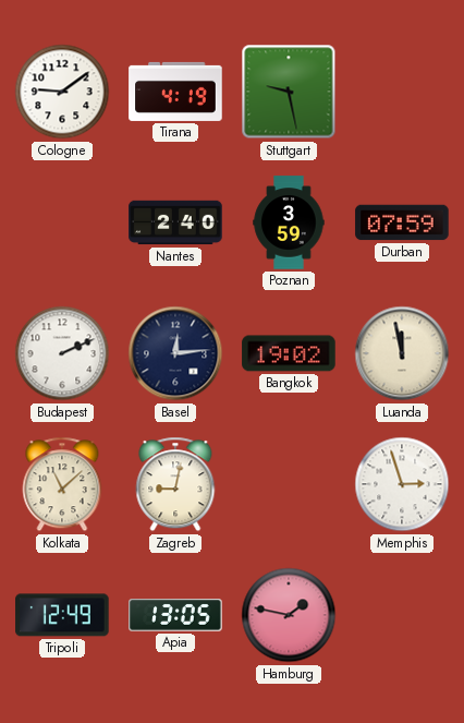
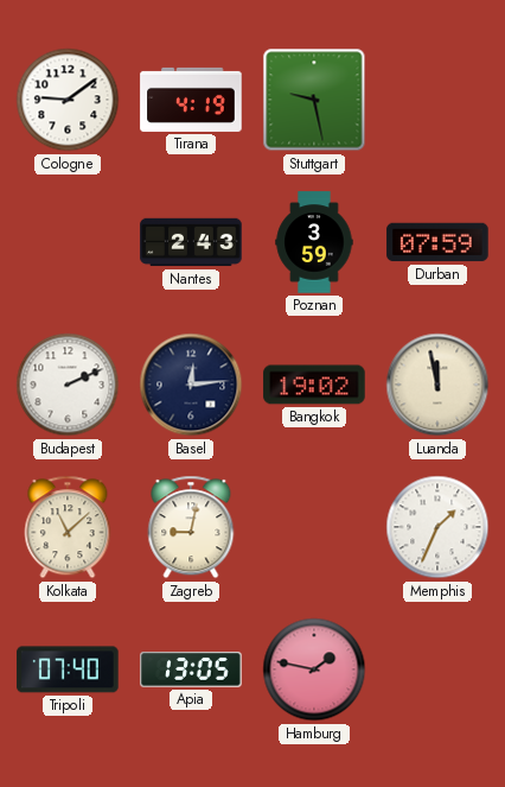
Nantes: 2:40 -> 2:43 (191, 242)
Memphis: 2:57 -> 1:34 (437, 527)
Tripoli: 12:49 -> 07:40 (68, 669)
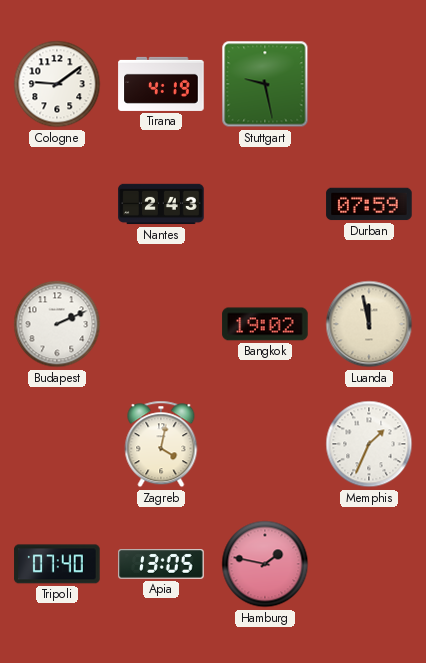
Poznan: 3:59 -> none (314, 242)
Basel: 12:14 -> none (191, 385)
Kolkata: 11:08 -> none (68, 527)
Zagreb: 9:02 -> 4:02 (161, 444)
